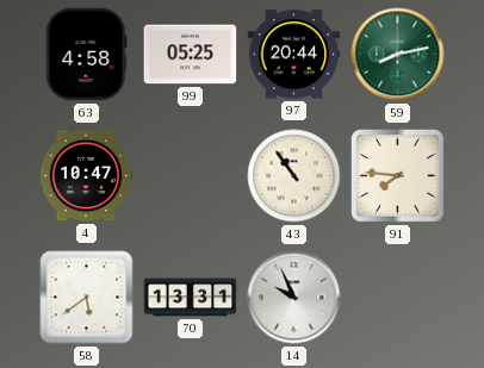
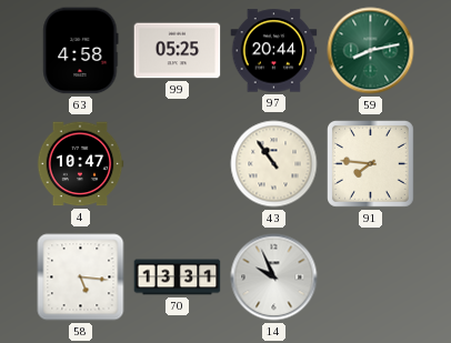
58: 5:39 -> 5:16 (81, 278)
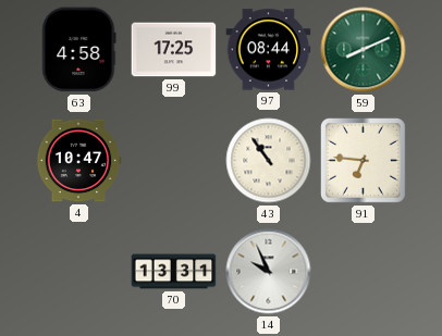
99: 05:25 -> 17:25 (174, 50)
97: 20:44 -> 08:44 (269, 50)
59: 8:13 -> 8:11 (364, 50)
91: 7:46 -> 6:46 (364, 161)
58: 5:16 -> none (81, 278)
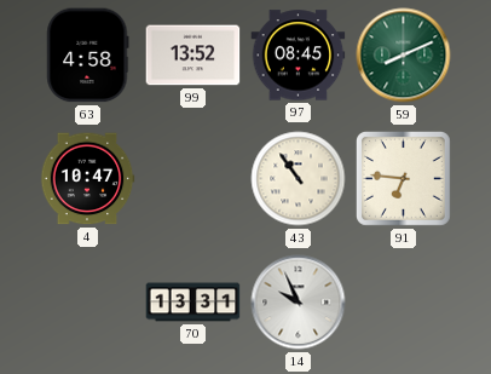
99: 17:25 -> 13:52 (193, 56)
97: 08:44 -> 08:45 (299, 56)
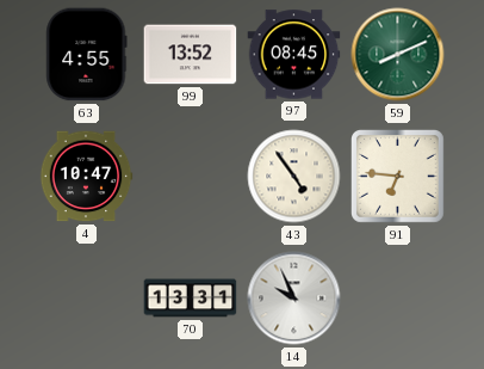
63: 4:58 -> 4:55 (87, 55)
43: 10:54 -> 4:54 (294, 177)
